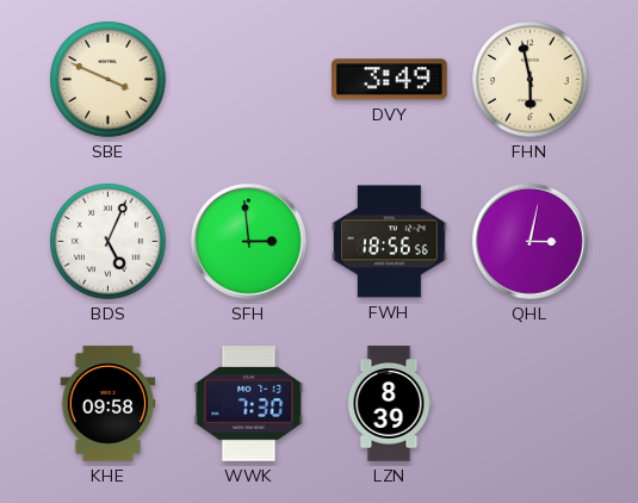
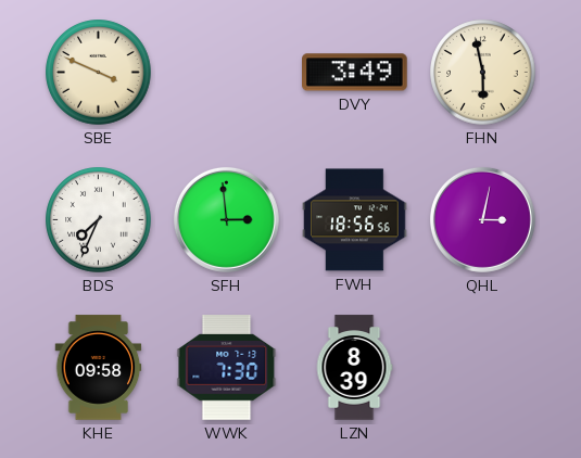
BDS: 5:04 -> 7:34 (99, 220)
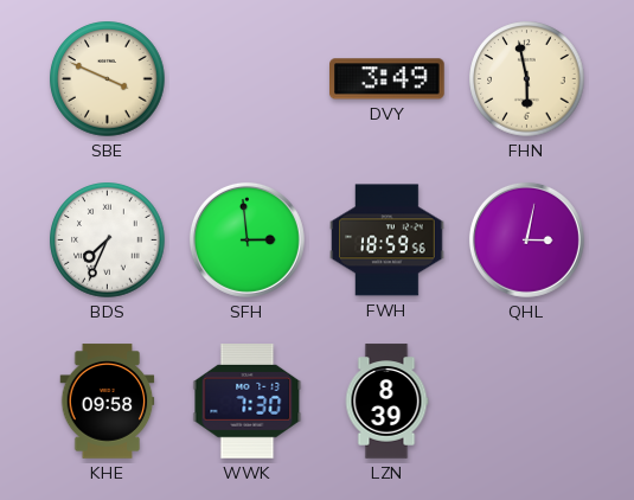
FWH: 18:56 -> 18:59 (388, 241)
